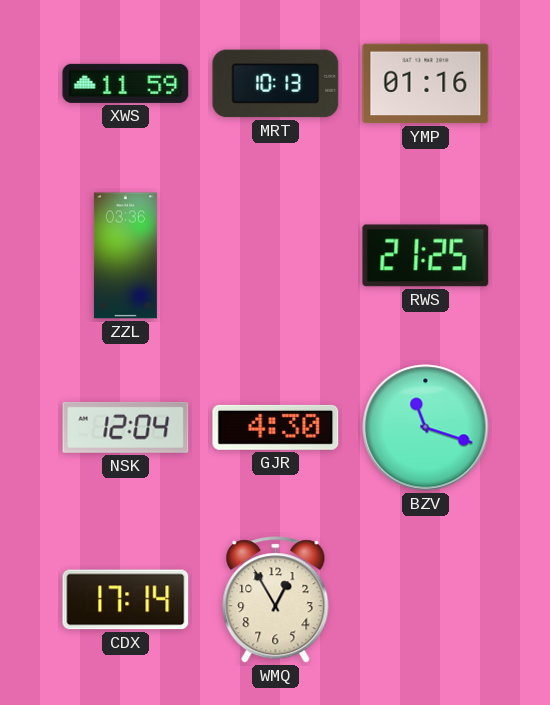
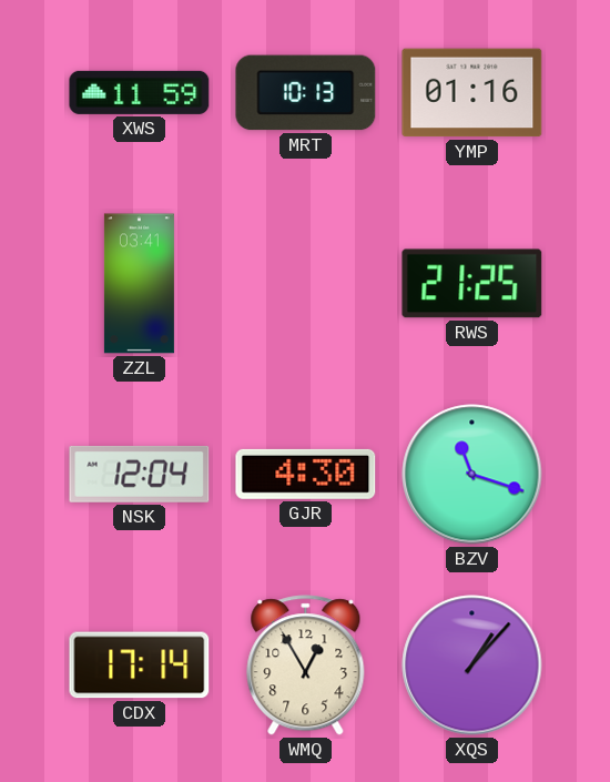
ZZL: 03:36 -> 03:41 (139, 284)
XQS: none -> 1:07 (472, 666)
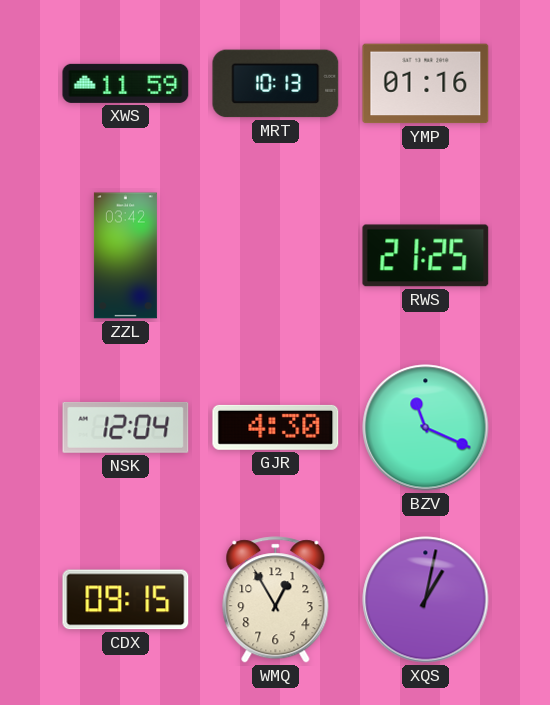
ZZL: 03:41 -> 03:42 (125, 256)
BZV: 11:18 -> 11:19 (426, 428)
CDX: 17:14 -> 09:15 (126, 600)
XQS: 1:07 -> 1:02 (426, 600)
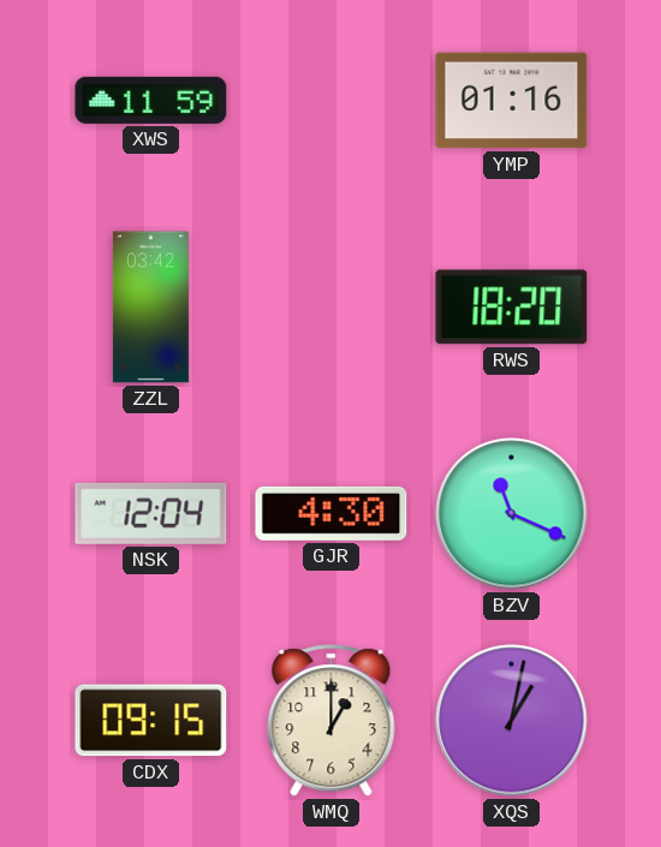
MRT: 10:13 -> none (276, 84)
RWS: 21:25 -> 18:20 (512, 308)
WMQ: 12:55 -> 1:00 (332, 721)
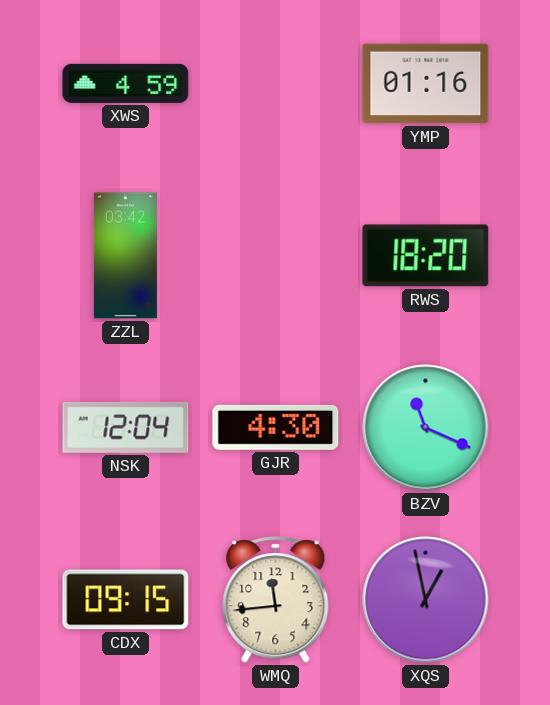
XWS: 11:59 -> 4:59 (126, 83)
WMQ: 1:00 -> 11:44 (276, 600)
XQS: 1:02 -> 12:58 (426, 600)
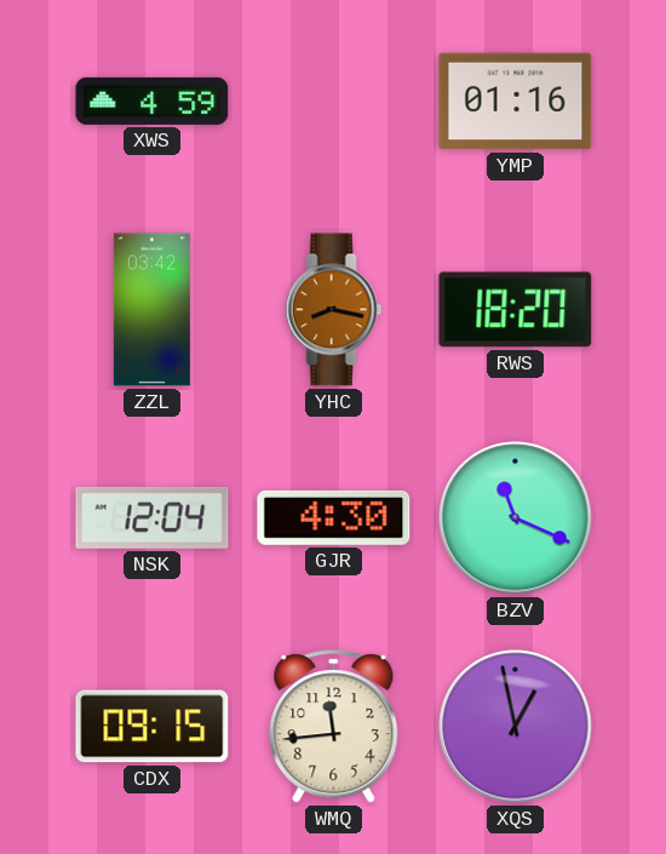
YHC: none -> 8:17 (334, 310)
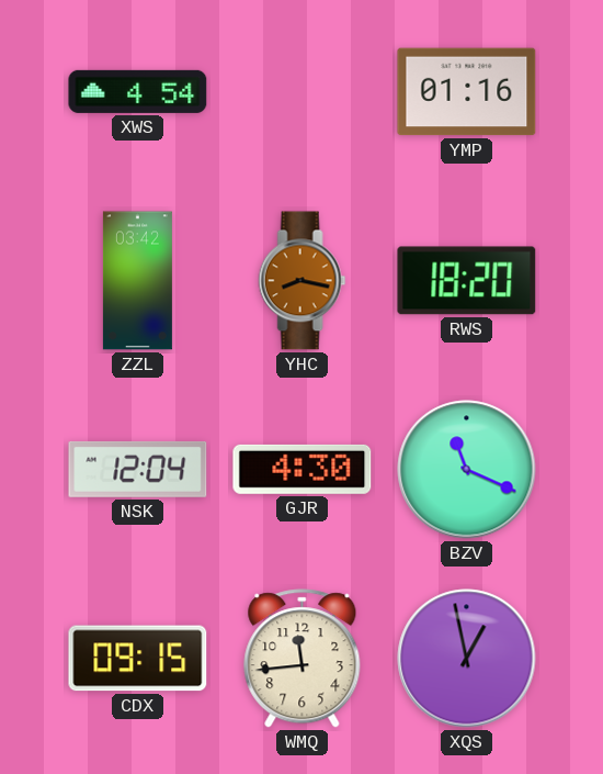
XWS: 4:59 -> 4:54 (138, 91)
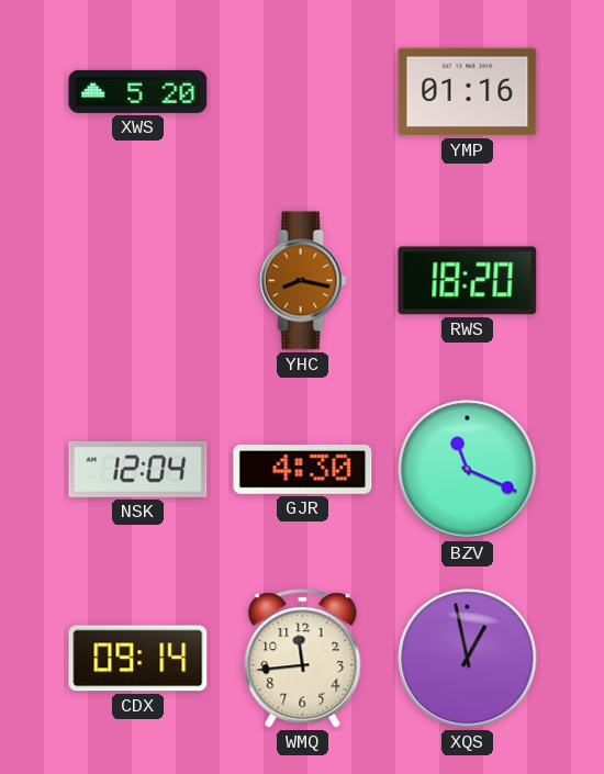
XWS: 4:54 -> 5:20 (138, 91)
ZZL: 03:42 -> none (137, 281)
CDX: 09:15 -> 09:14 (138, 659)
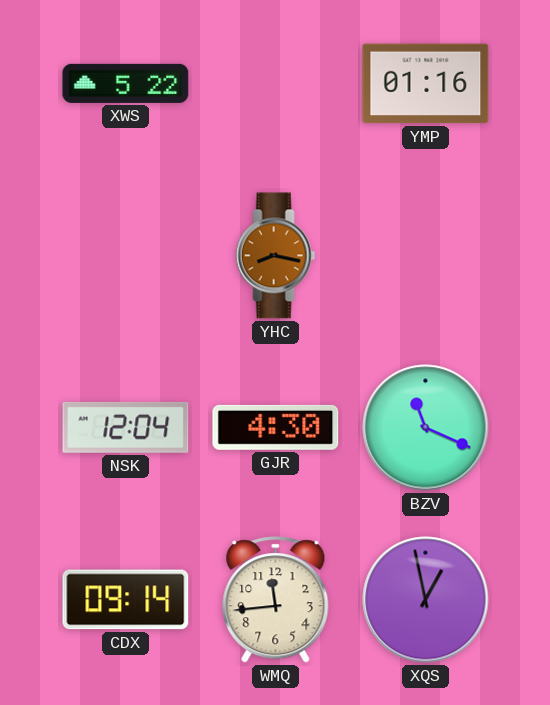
XWS: 5:20 -> 5:22 (126, 83)
RWS: 18:20 -> none (468, 281)
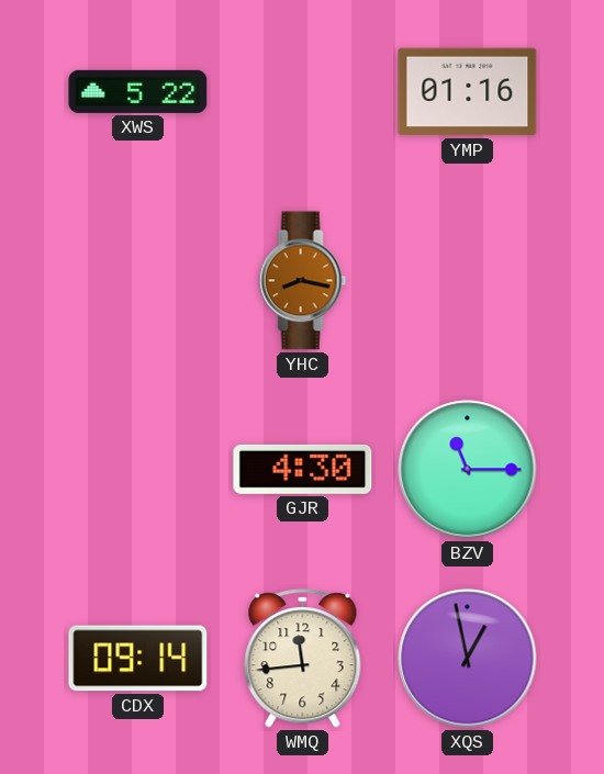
NSK: 12:04 -> none (126, 427)
BZV: 11:19 -> 11:15 (468, 470)
